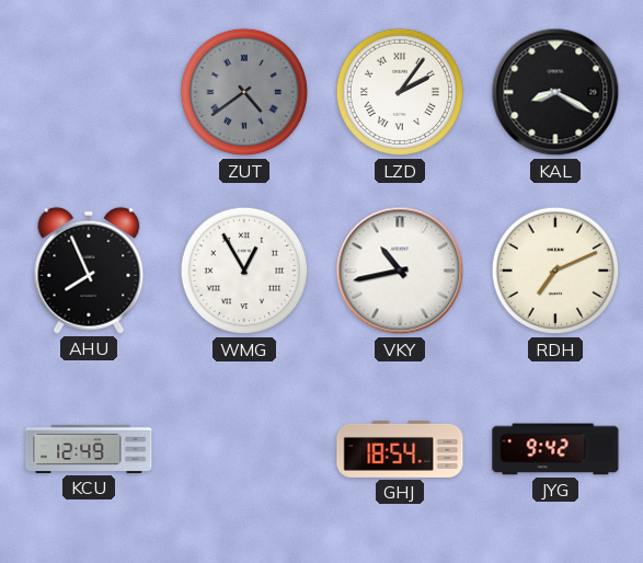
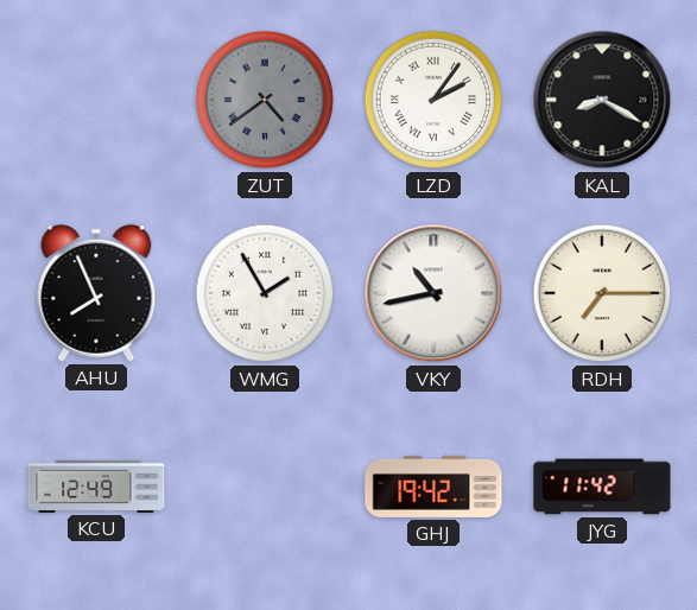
WMG: 12:55 -> 1:55 (265, 293)
RDH: 7:11 -> 7:15 (602, 293)
GHJ: 18:54 -> 19:42 (433, 487)
JYG: 9:42 -> 11:42 (602, 487)
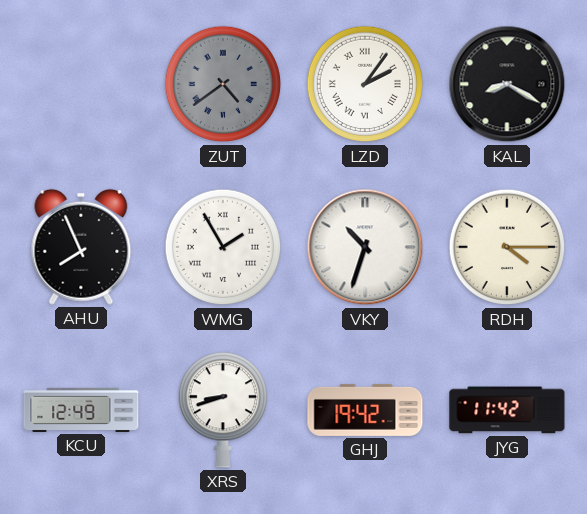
VKY: 10:43 -> 10:33 (365, 247)
RDH: 7:15 -> 4:15 (507, 247)
XRS: none -> 8:42 (222, 410)
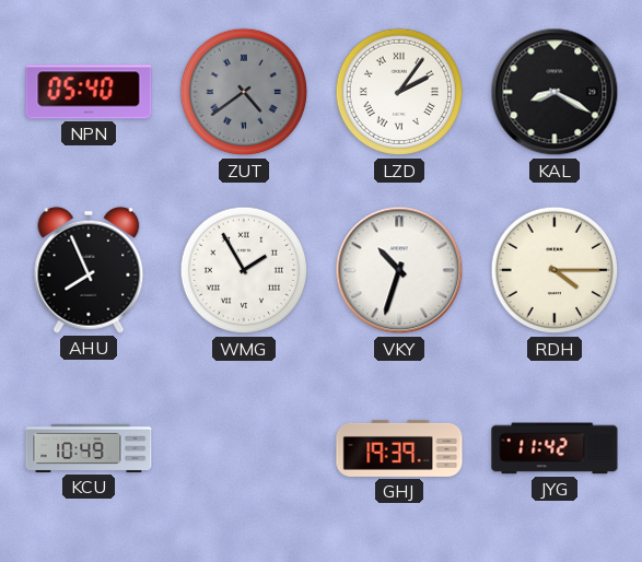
NPN: none -> 05:40 (89, 92)
KCU: 12:49 -> 10:49 (89, 448)
XRS: 8:42 -> none (222, 410)
GHJ: 19:42 -> 19:39 (399, 448)
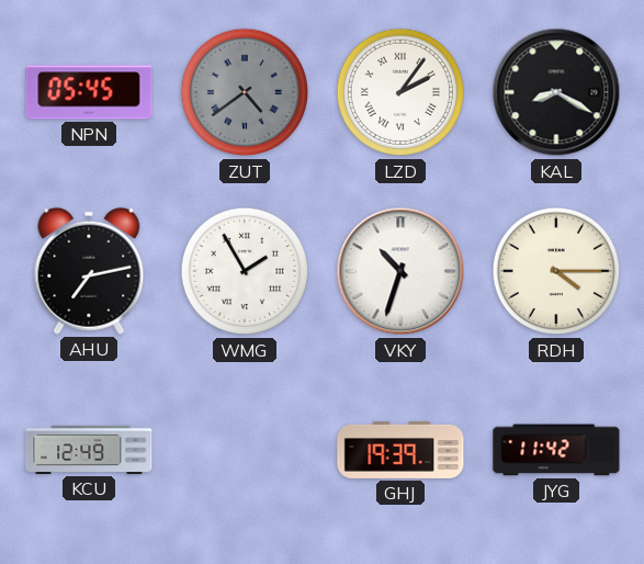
NPN: 05:40 -> 05:45 (89, 92)
AHU: 7:56 -> 7:13 (89, 271)
KCU: 10:49 -> 12:49 (89, 450)
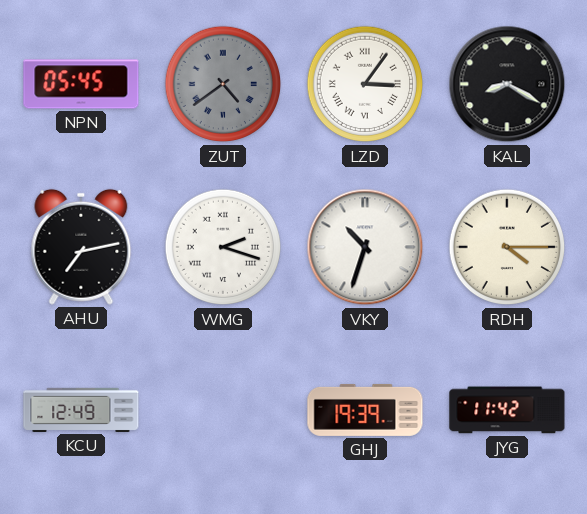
LZD: 2:06 -> 3:06 (365, 84)
WMG: 1:55 -> 2:18 (223, 247)
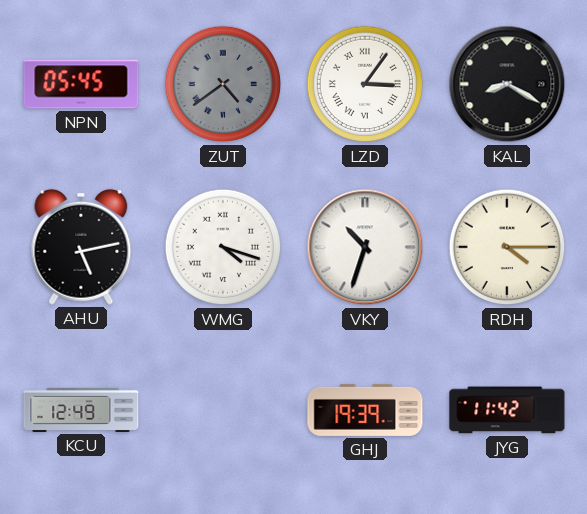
AHU: 7:13 -> 5:13 (81, 247)
WMG: 2:18 -> 4:18 (223, 247)
